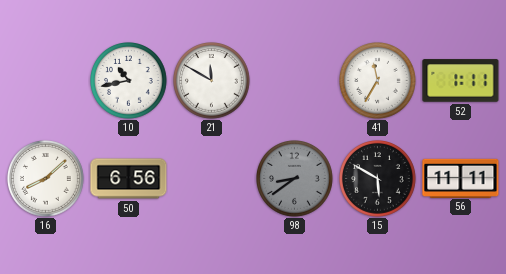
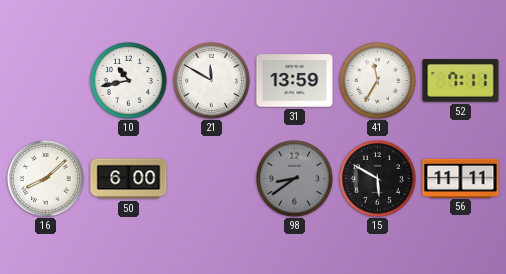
31: none -> 13:59 (295, 81)
52: 1:11 -> 7:11 (461, 81)
50: 6:56 -> 6:00 (129, 179)
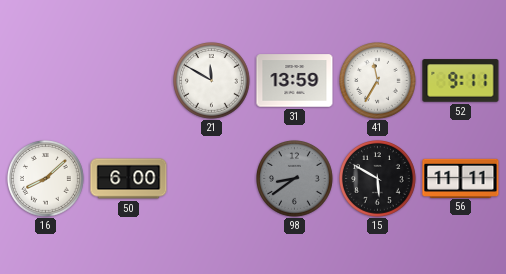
10: 10:43 -> none (129, 81)
52: 7:11 -> 9:11 (461, 81)
